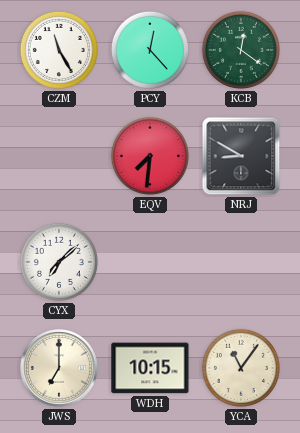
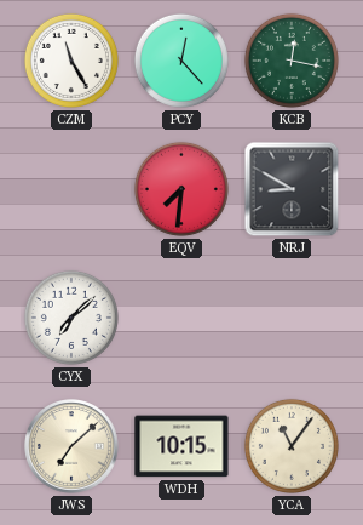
KCB: 12:21 -> 12:17 (292, 61)
JWS: 7:00 -> 7:08 (71, 446)
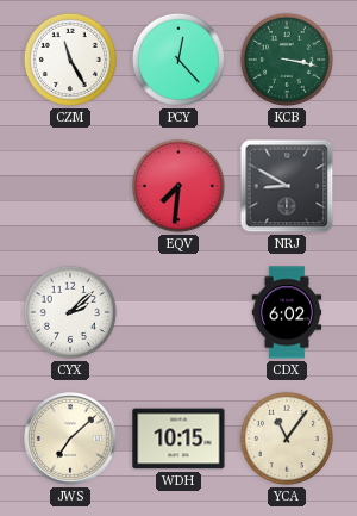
KCB: 12:17 -> 3:17 (287, 60)
CYX: 7:08 -> 2:08 (70, 312)
CDX: none -> 6:02 (287, 312)
